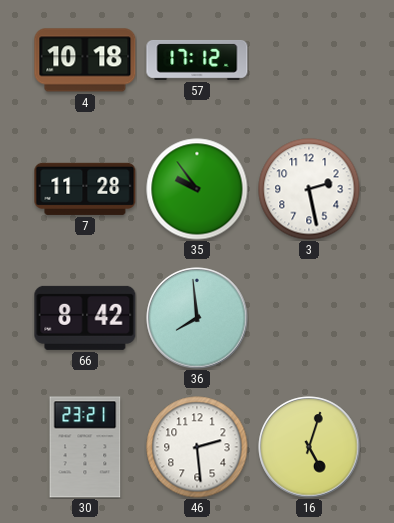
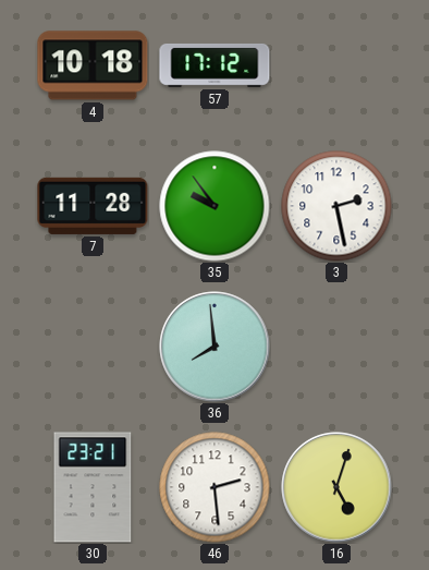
66: 8:42 -> none (85, 318)
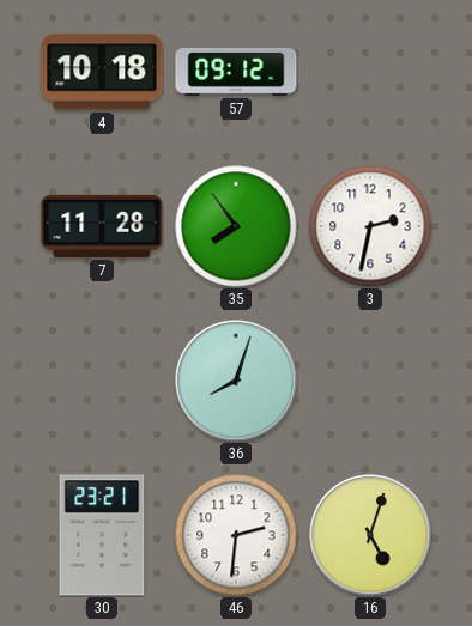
57: 17:12 -> 09:12 (236, 72)
35: 9:54 -> 7:54 (236, 226)
3: 2:28 -> 2:32 (370, 226)
36: 7:59 -> 8:03 (236, 381)
46: 2:29 -> 2:31 (236, 535)
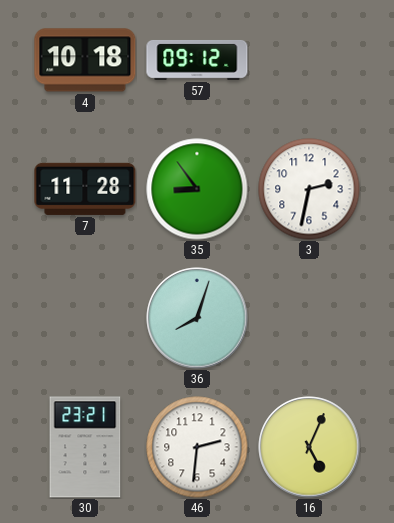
35: 7:54 -> 8:54 (197, 189)
16: 5:03 -> 5:04 (309, 447)
